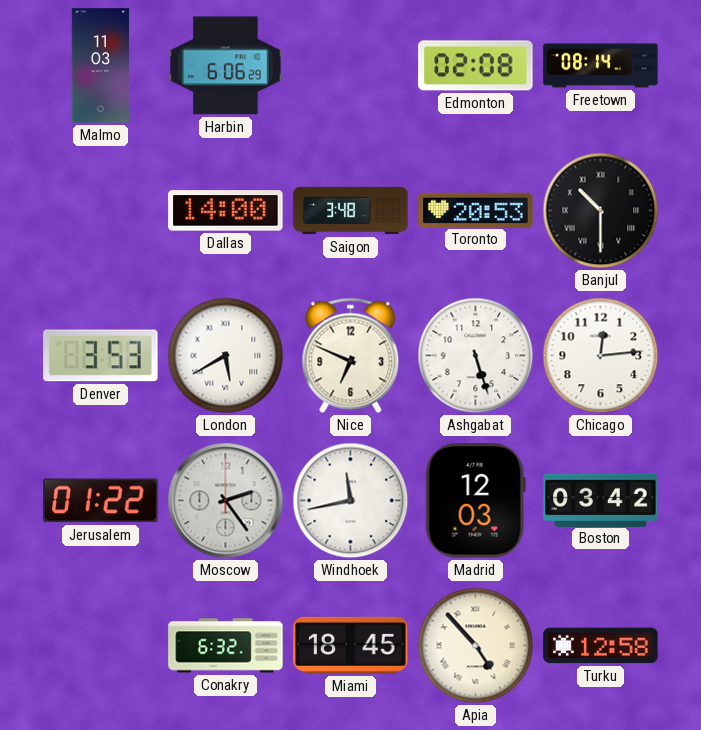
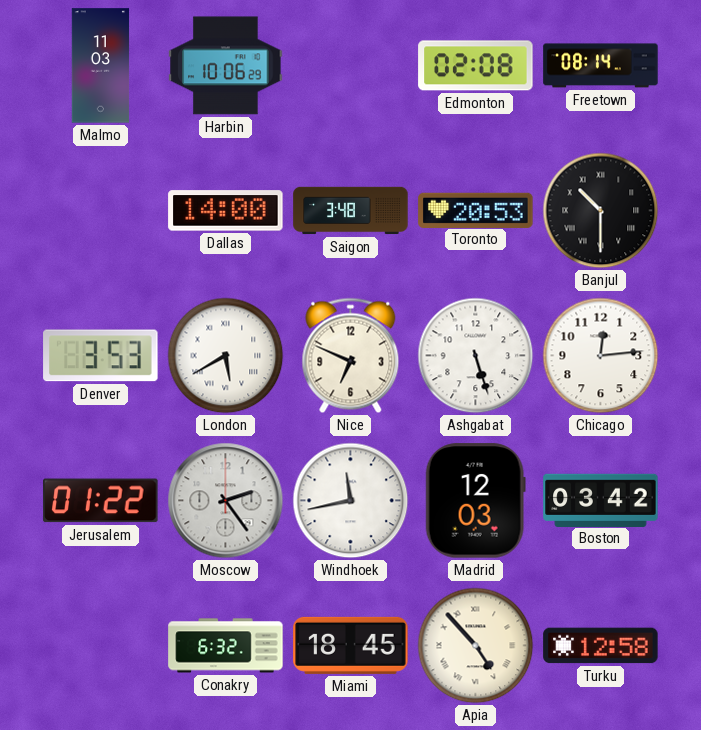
Harbin: 6:06 -> 10:06 (226, 66)
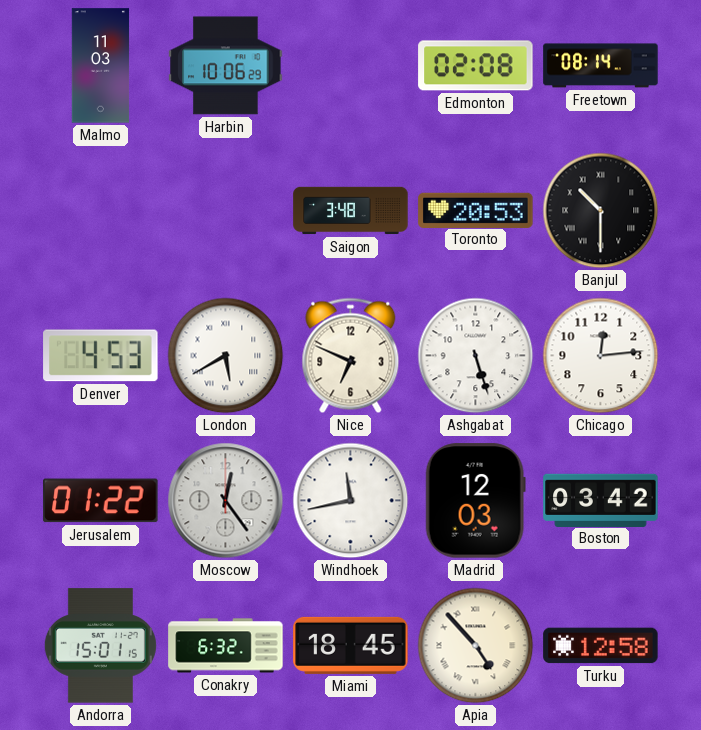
Dallas: 14:00 -> none (226, 211)
Denver: 3:53 -> 4:53 (101, 356)
Moscow: 2:24 -> 12:24 (226, 501)
Andorra: none -> 15:01 (100, 646)
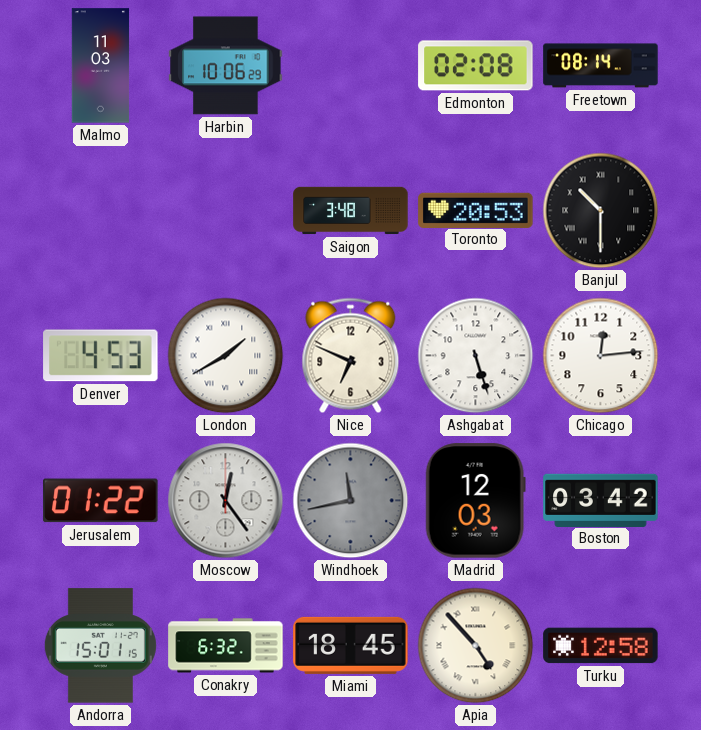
London: 5:40 -> 1:40 (226, 356)
Windhoek dial: white -> grey (351, 501)
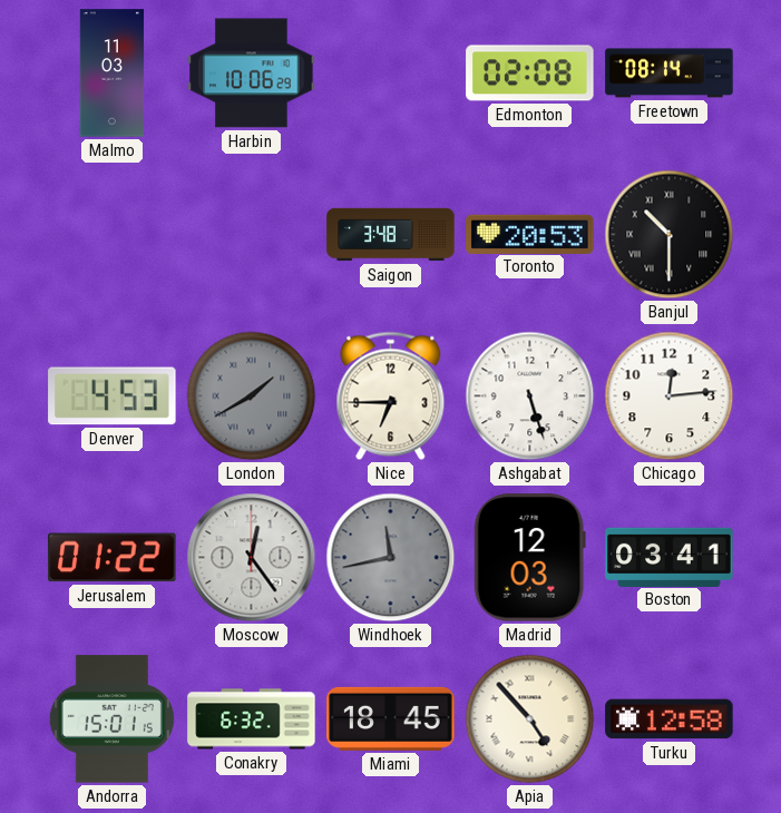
London dial: white -> grey (252, 396)
Nice: 6:49 -> 6:45 (391, 396)
Boston: 03:42 -> 03:41 (670, 557)
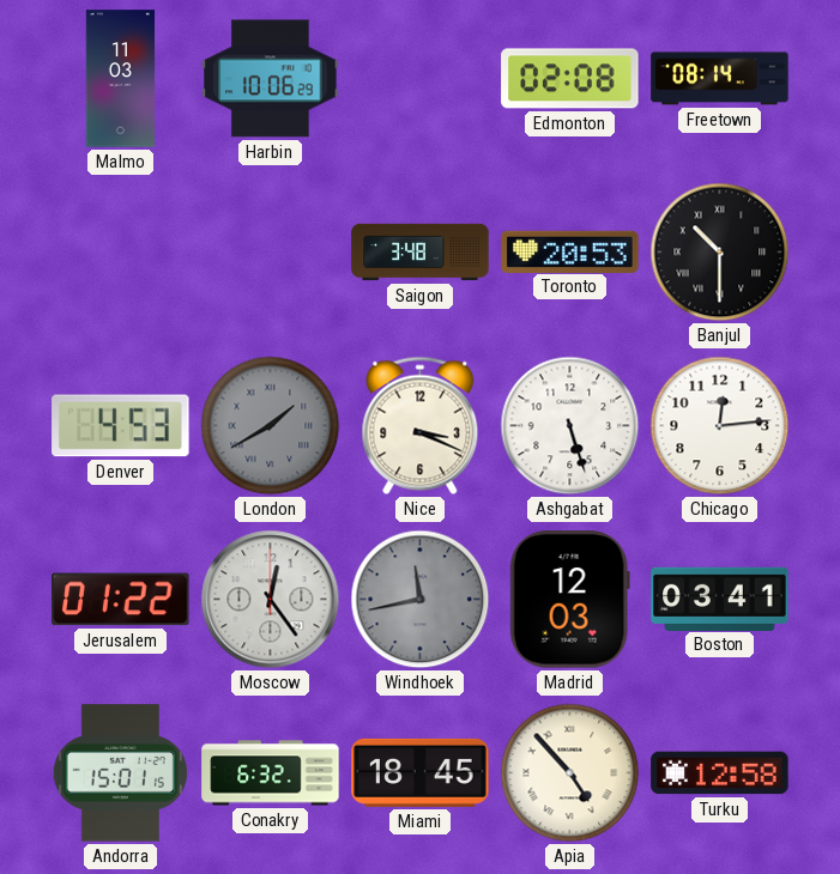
Nice: 6:45 -> 3:19 (421, 426)
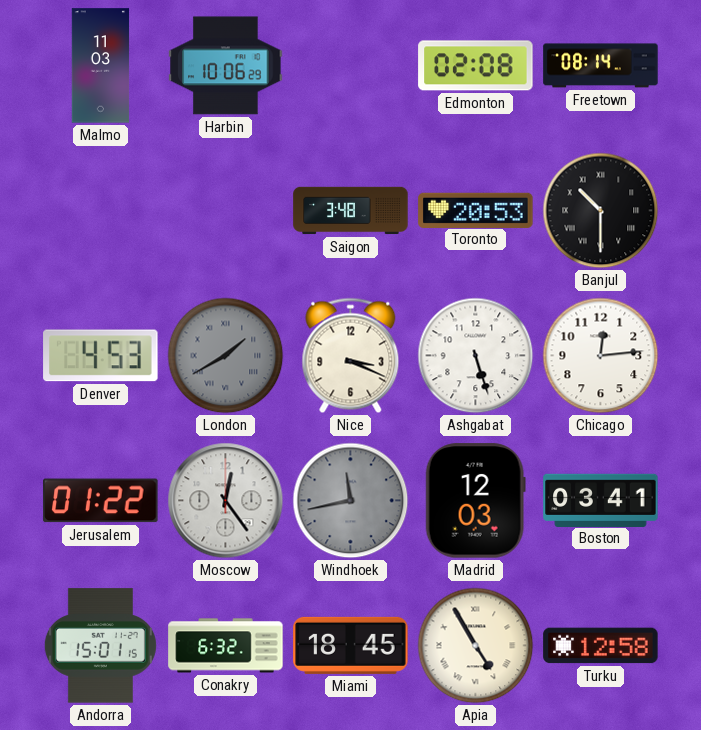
Apia: 4:53 -> 4:55 (476, 646)
